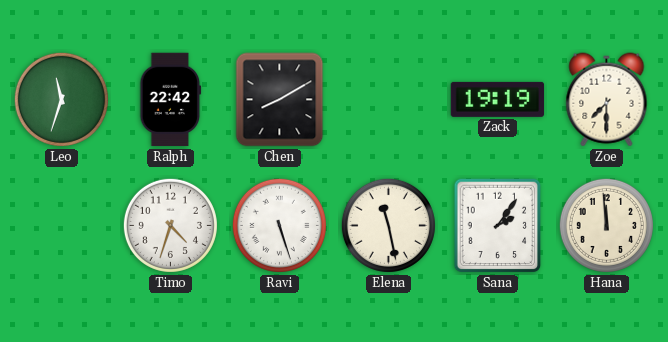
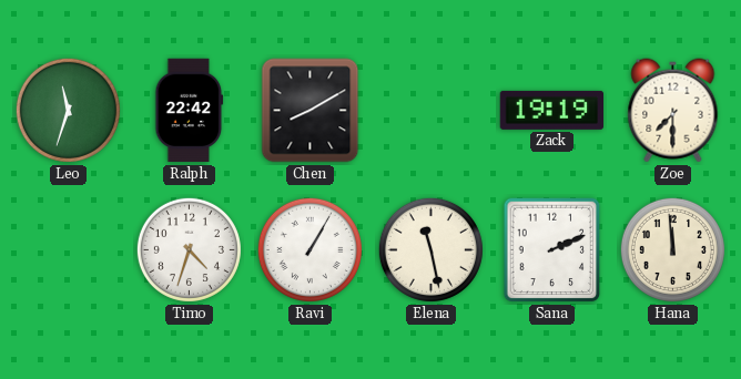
Ravi: 5:27 -> 1:05 (309, 249)
Sana: 2:06 -> 2:11 (552, 250)
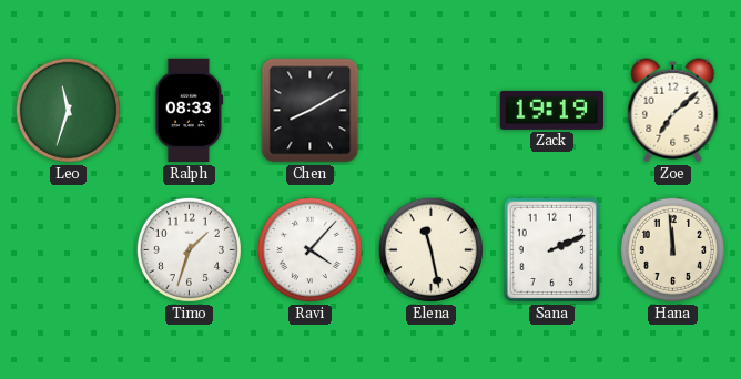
Ralph: 22:42 -> 08:33 (190, 111)
Zoe: 7:30 -> 7:08 (673, 111)
Timo: 4:33 -> 1:33 (189, 249)
Ravi: 1:05 -> 4:07 (309, 249)
